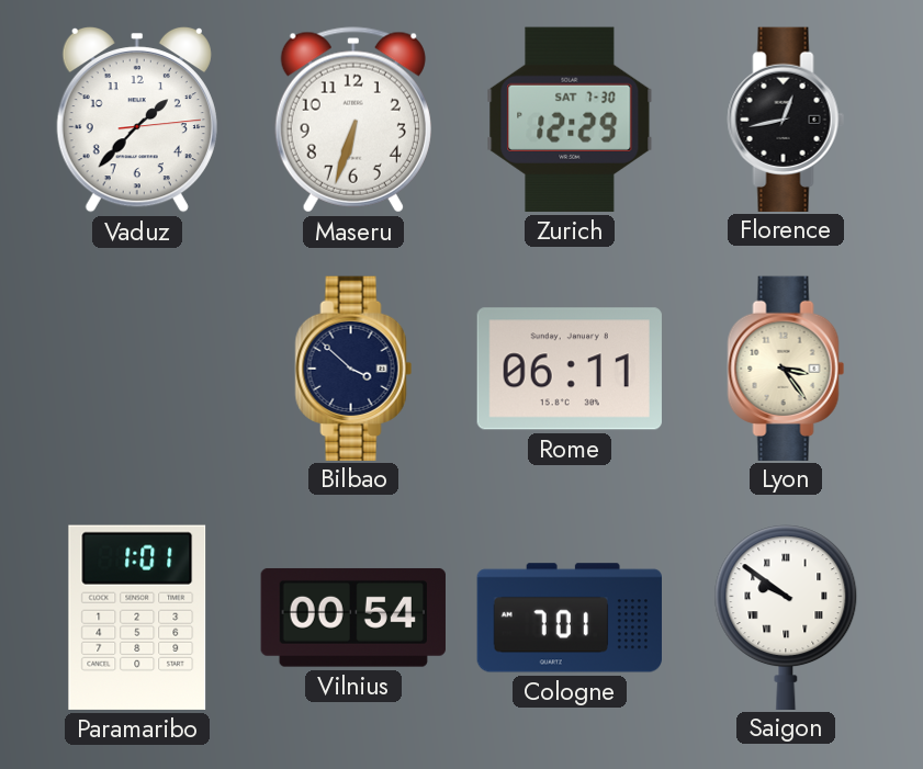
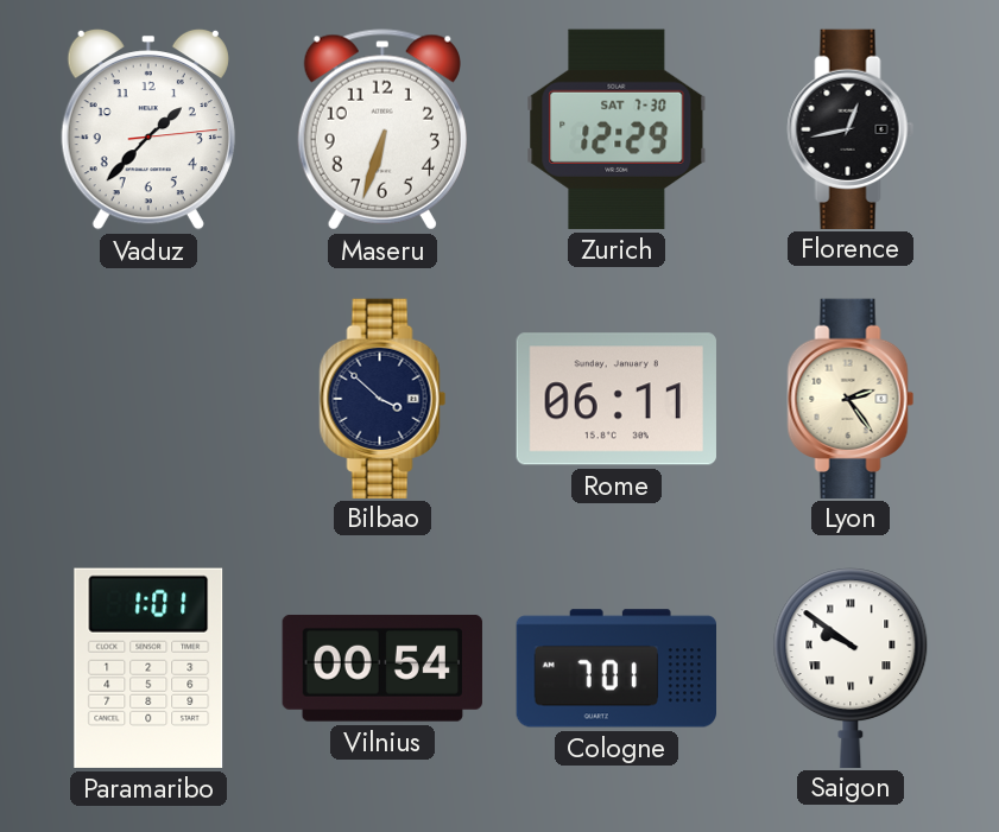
Lyon: 3:24 -> 2:24 (851, 398)
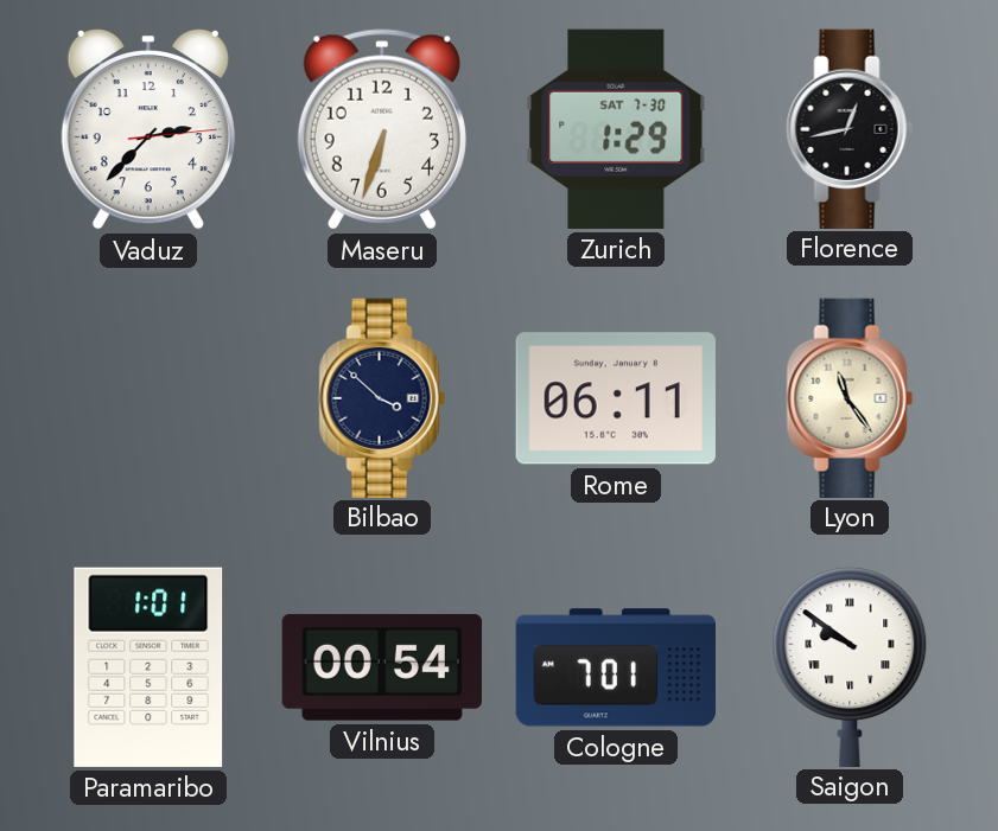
Vaduz: 1:37 -> 2:37 (148, 129)
Zurich: 12:29 -> 1:29 (616, 129)
Lyon: 2:24 -> 11:24 (850, 397)
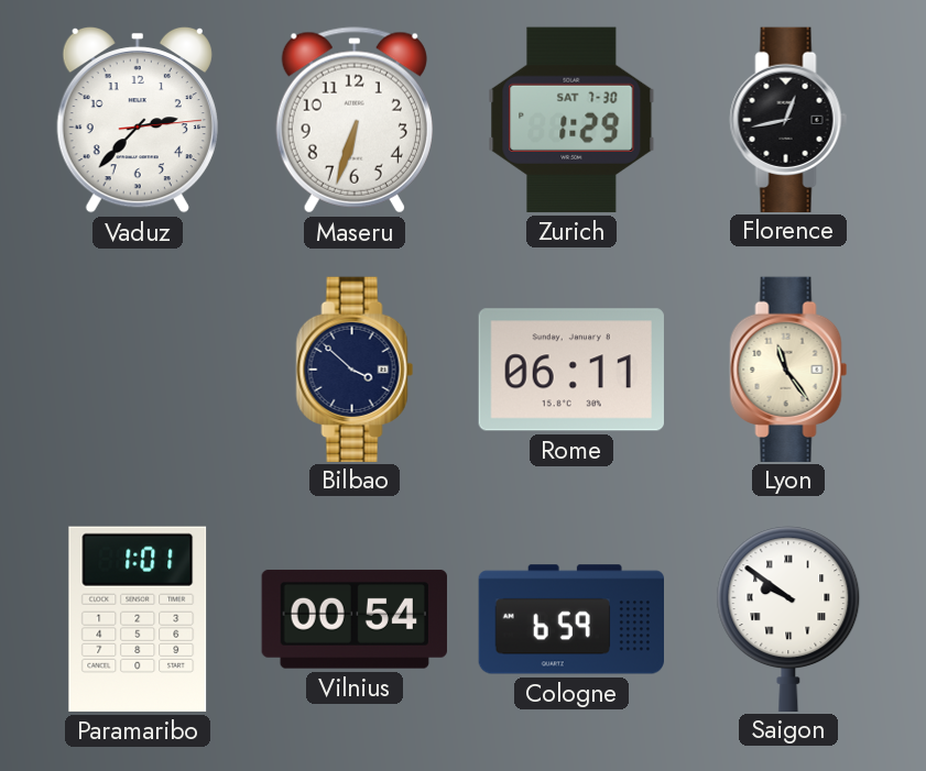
Cologne: 7:01 -> 6:59 (570, 619)
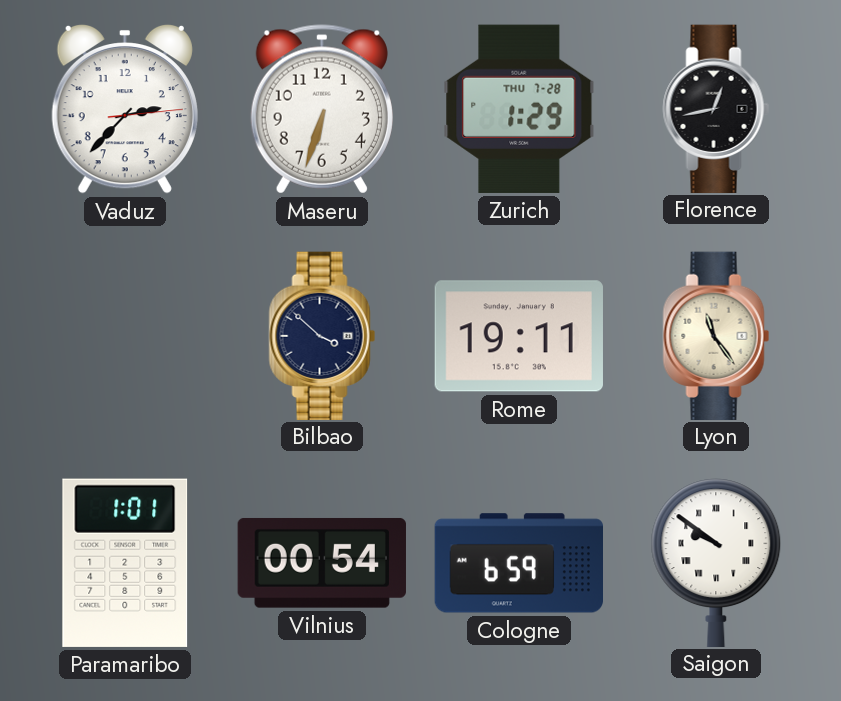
Zurich date: SAT 7-30 -> THU 7-28 (519, 109)
Rome: 06:11 -> 19:11 (519, 336)
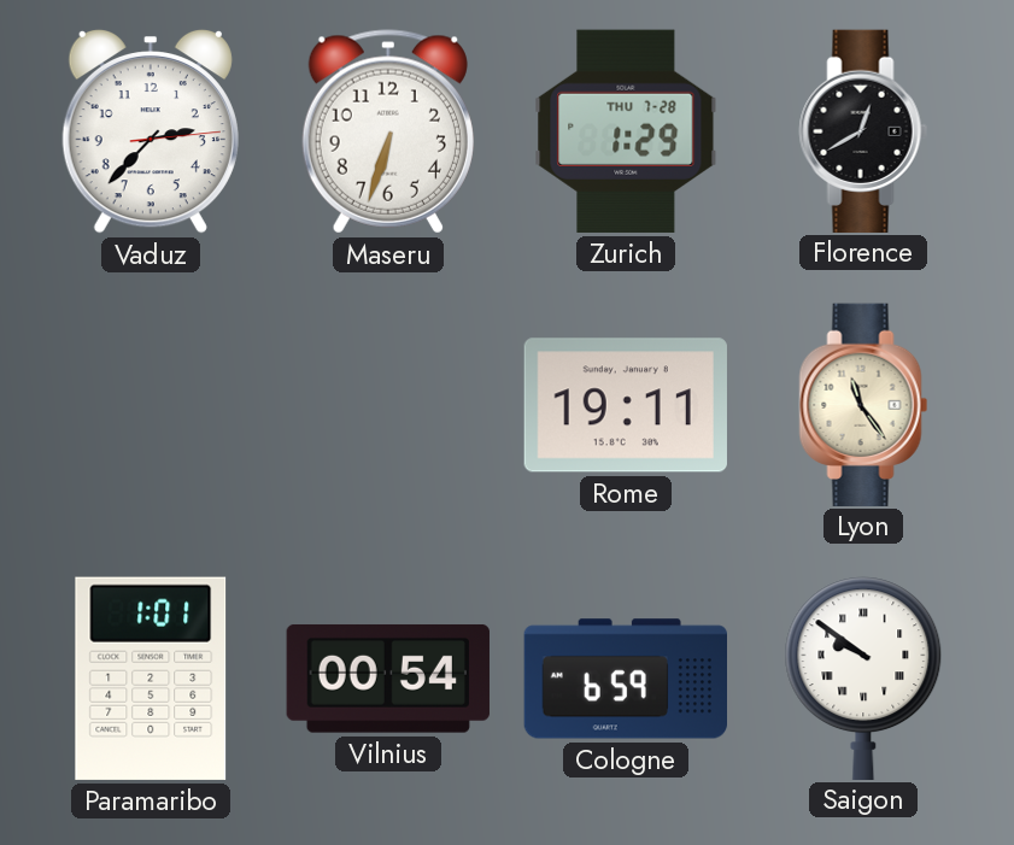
Florence: 12:43 -> 12:40 (863, 130)
Bilbao: 3:52 -> none (322, 335)
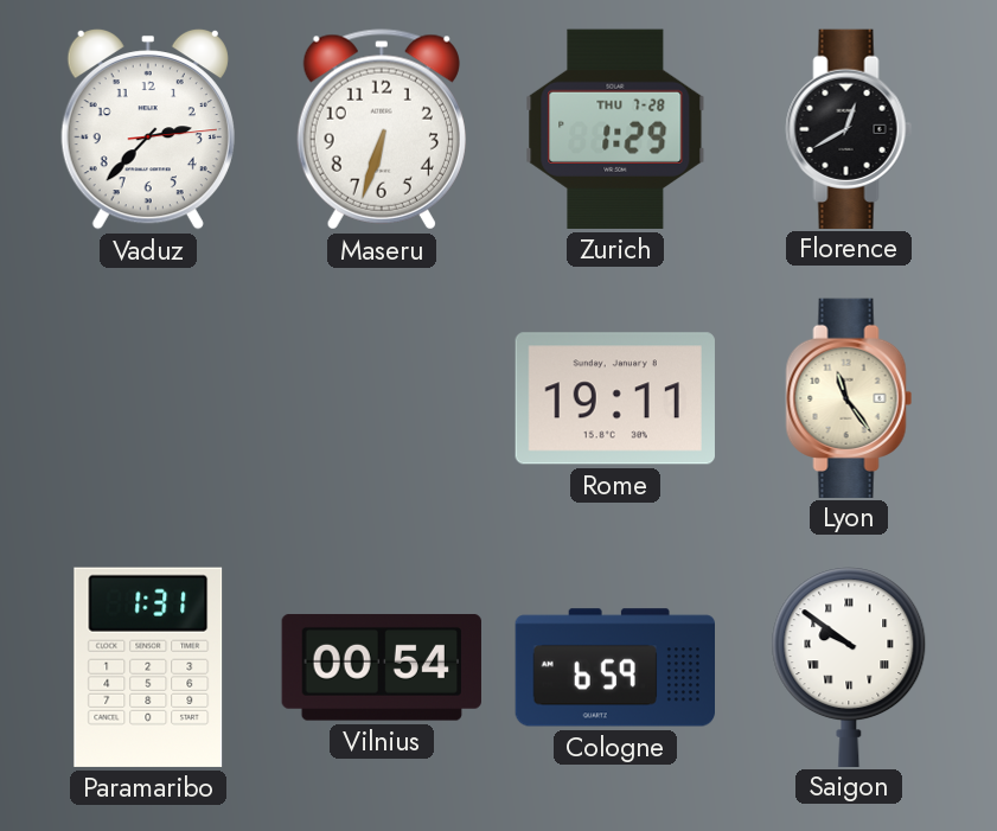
Paramaribo: 1:01 -> 1:31 (148, 667)
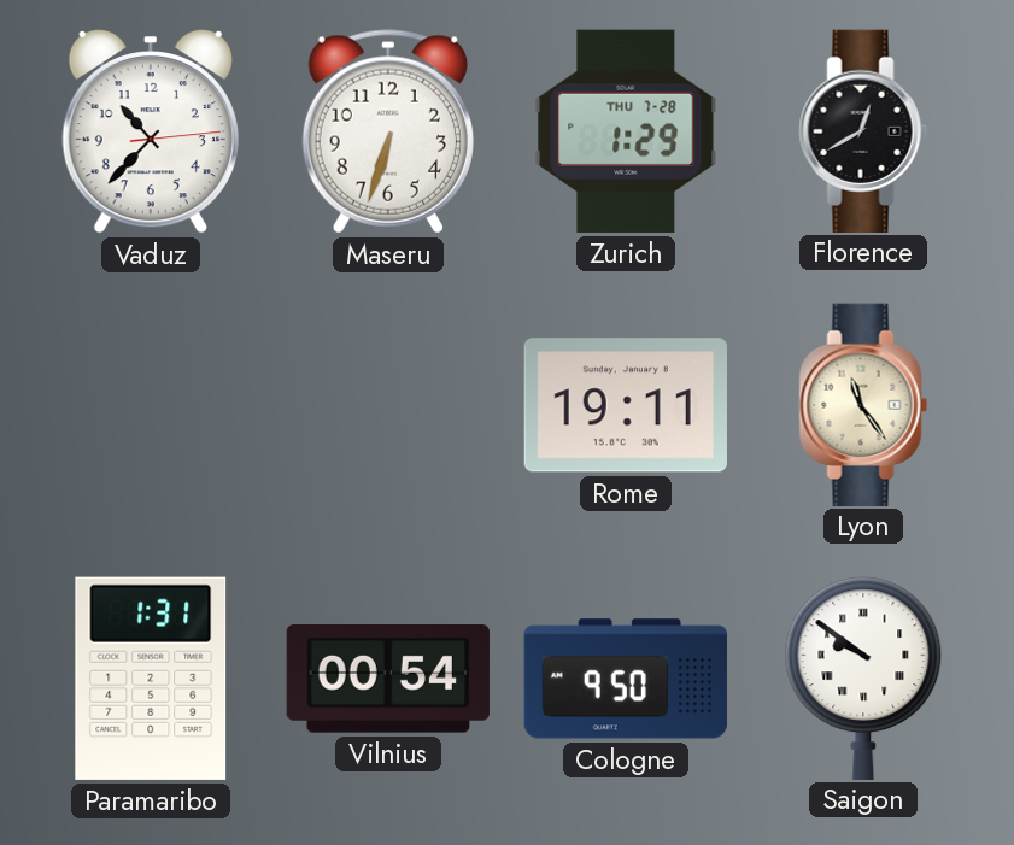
Vaduz: 2:37 -> 10:37 (151, 131)
Cologne: 6:59 -> 9:50 (625, 679)
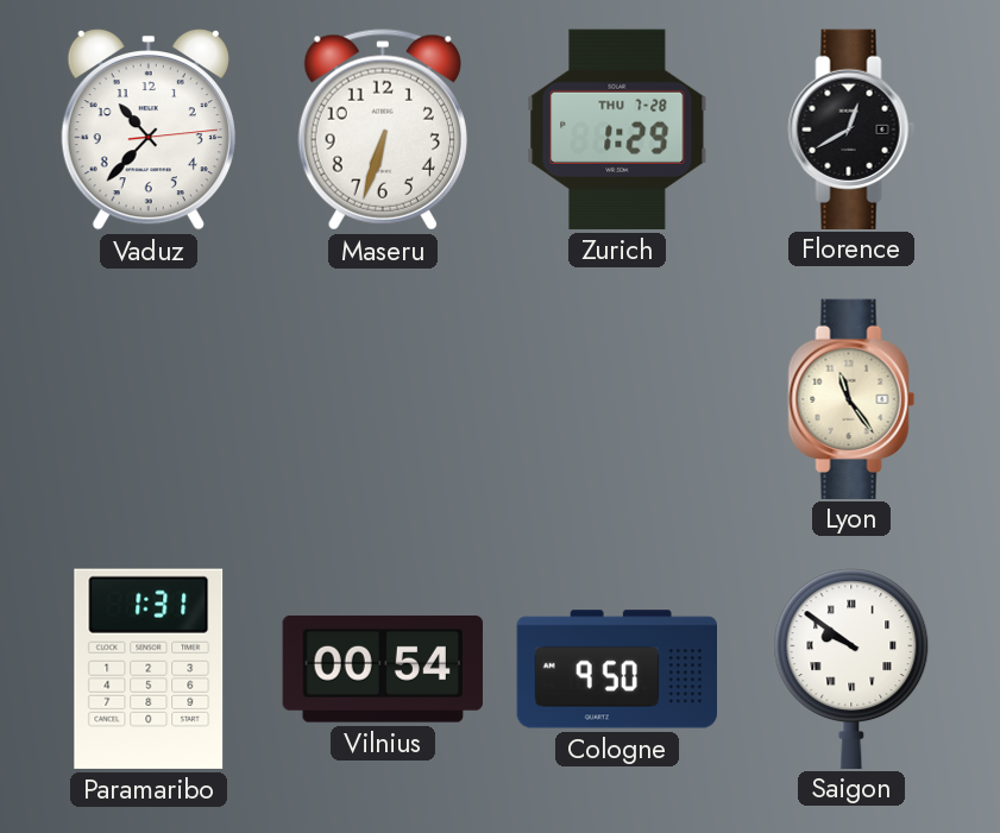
Rome: 19:11 -> none (626, 405)
